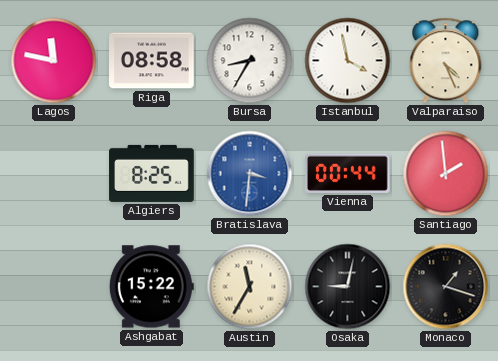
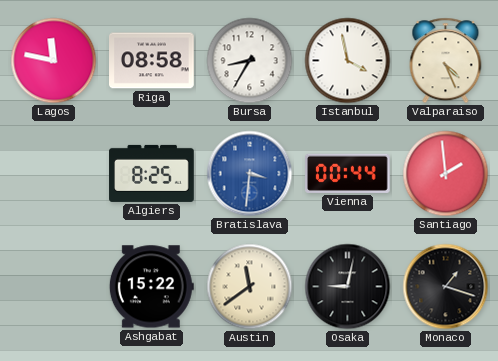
Austin: 11:35 -> 11:39 (250, 287)
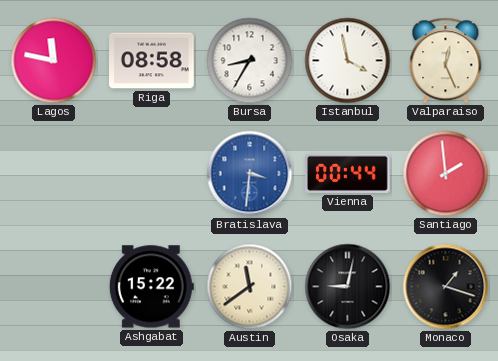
Valparaiso: 4:26 -> 12:26 (446, 61)
Algiers: 8:25 -> none (152, 173)
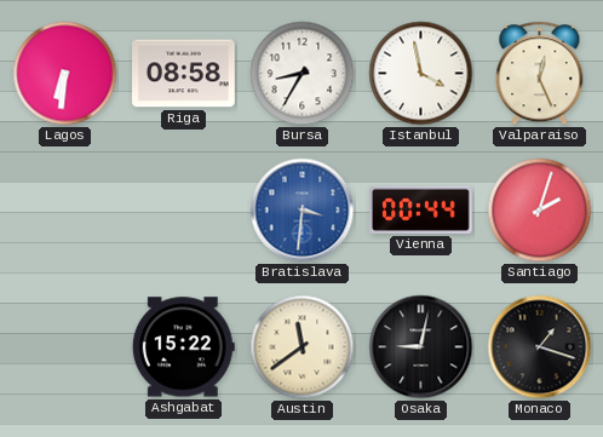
Lagos: 11:47 -> 6:31 (65, 74)
Santiago: 1:59 -> 2:03 (540, 211)
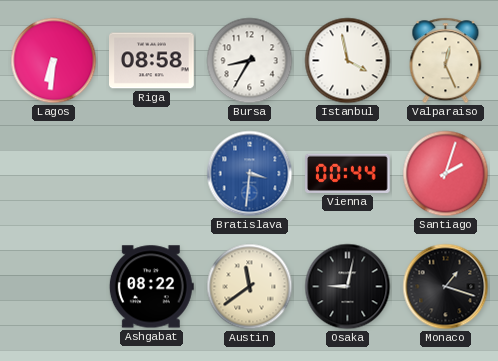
Ashgabat: 15:22 -> 08:22 (151, 287)
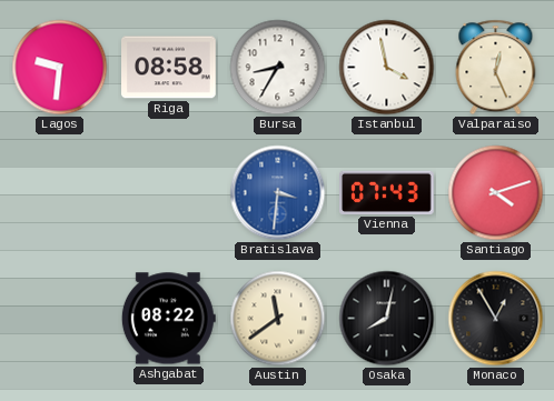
Lagos: 6:31 -> 9:31 (60, 68)
Vienna: 00:44 -> 07:43 (387, 192)
Santiago: 2:03 -> 4:12 (496, 193)
Osaka: 9:02 -> 8:02 (387, 319)
Monaco: 1:18 -> 12:55 (496, 319)
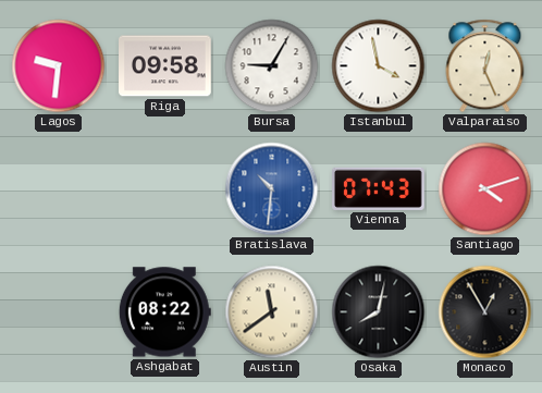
Riga: 08:58 -> 09:58 (165, 66)
Bursa: 8:35 -> 9:05 (272, 66)
Bratislava: 3:31 -> 10:31 (272, 189)
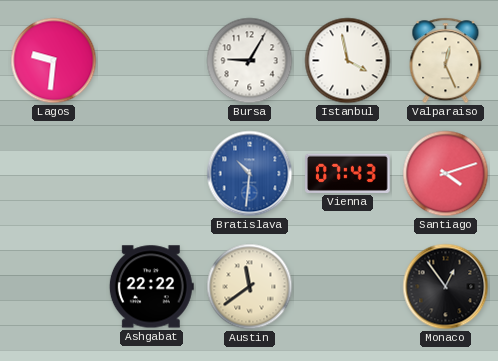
Riga: 09:58 -> none (165, 66)
Ashgabat: 08:22 -> 22:22 (151, 287)
Osaka: 8:02 -> none (379, 312)
Monaco: 12:55 -> 12:54 (446, 287)
